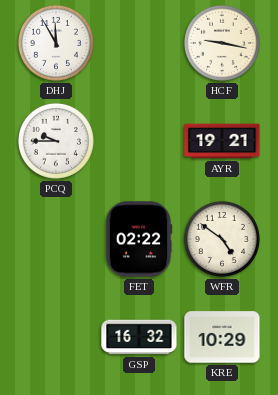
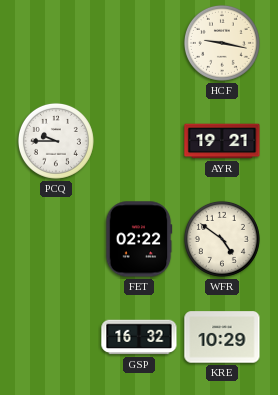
DHJ: 11:55 -> none (56, 43)
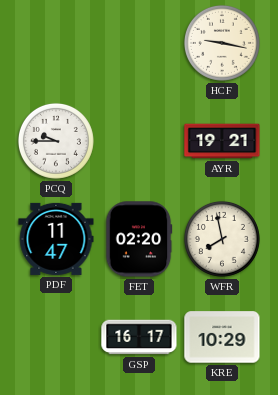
PDF: none -> 11:47 (56, 239)
FET: 02:22 -> 02:20 (139, 239)
WFR: 4:51 -> 7:58 (222, 239)
GSP: 16:32 -> 16:17 (139, 337)
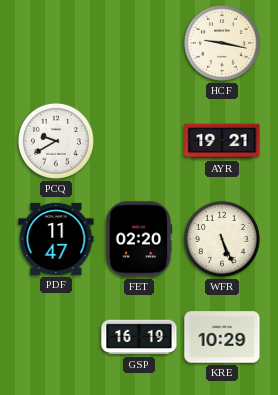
PCQ: 9:45 -> 9:40 (56, 141)
WFR: 7:58 -> 5:26 (222, 239)
GSP: 16:17 -> 16:19 (139, 337)
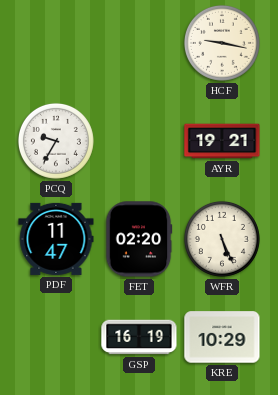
PCQ: 9:40 -> 9:35 (56, 141)
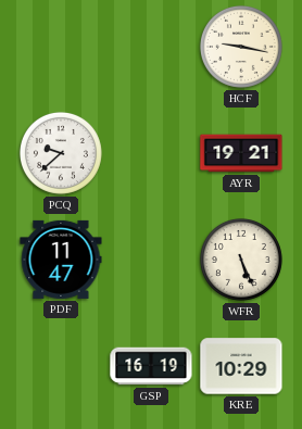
PCQ: 9:35 -> 9:38 (61, 153)
FET: 02:20 -> none (139, 239)
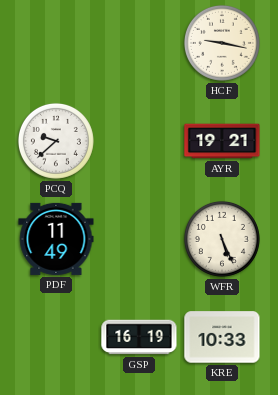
PDF: 11:47 -> 11:49 (56, 239)
KRE: 10:29 -> 10:33 (222, 337)
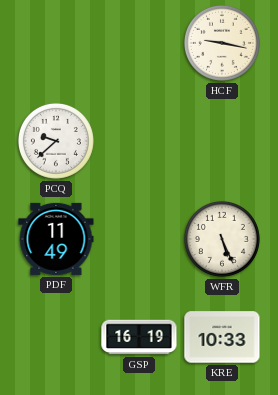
AYR: 19:21 -> none (222, 141)
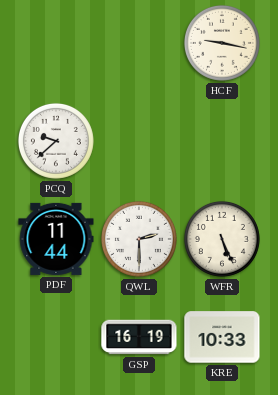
PDF: 11:49 -> 11:44 (56, 239)
QWL: none -> 2:30 (139, 239)
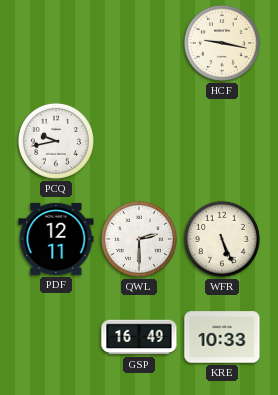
PCQ: 9:38 -> 9:43 (56, 141)
PDF: 11:44 -> 12:11 (56, 239)
GSP: 16:19 -> 16:49 (139, 337)
